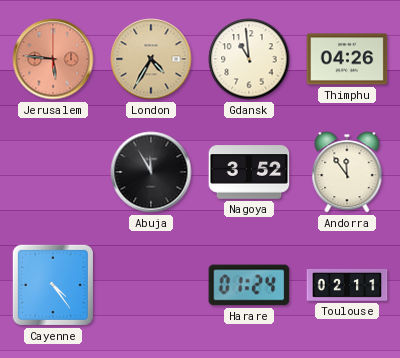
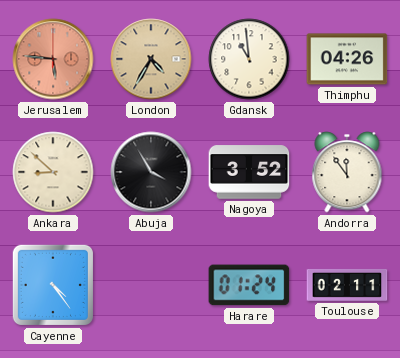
Ankara: none -> 8:52 (53, 172)
Abuja: 11:55 -> 3:55 (151, 172)
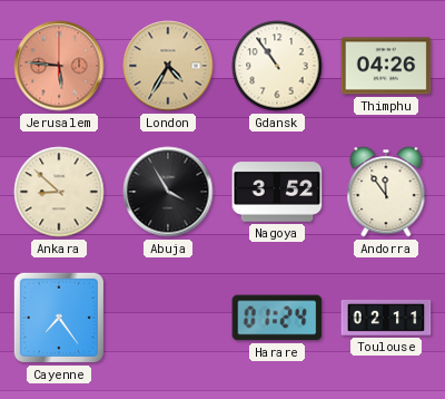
Gdansk: 10:59 -> 10:54 (277, 66)
Cayenne: 4:24 -> 7:24 (59, 318)
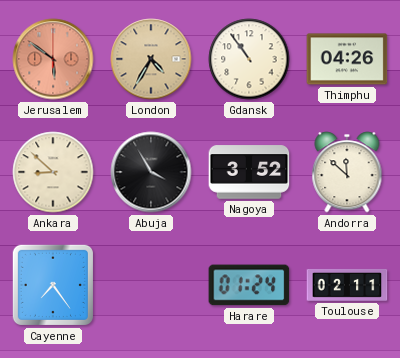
Jerusalem: 5:46 -> 5:51 (53, 59)
Andorra: 11:54 -> 11:52 (347, 172)
